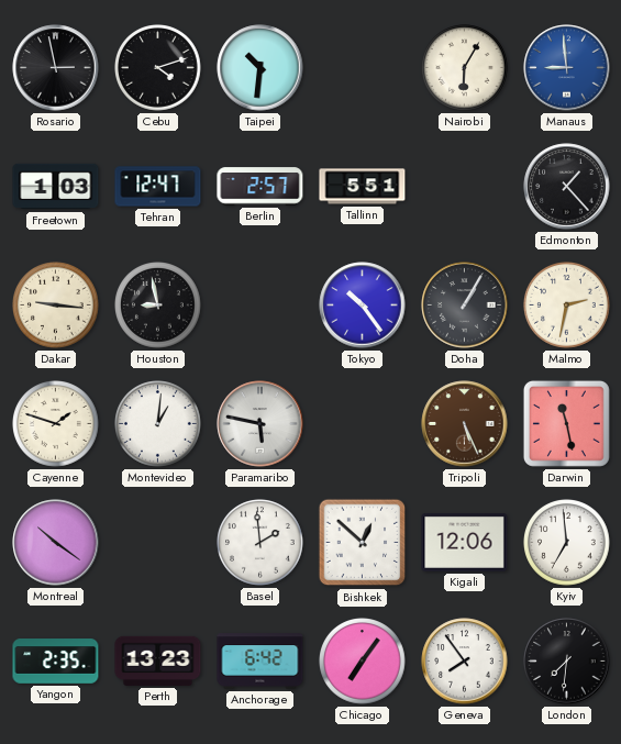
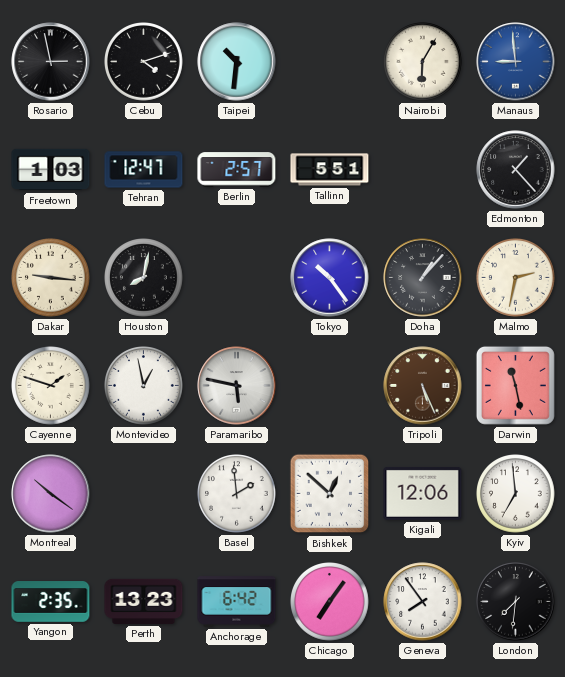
Houston: 8:58 -> 8:02 (144, 278)
Doha: 1:05 -> 1:07 (423, 278)
Montevideo: 1:01 -> 12:58 (144, 386)
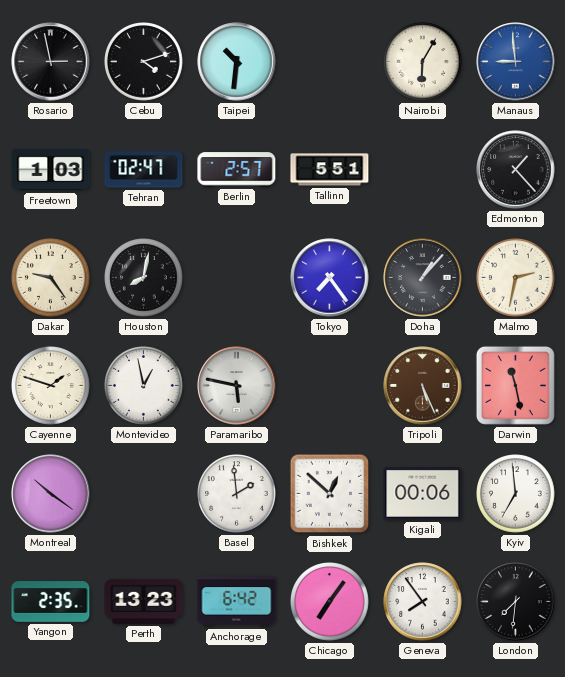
Tehran: 12:47 -> 02:47 (144, 170)
Dakar: 9:16 -> 9:24 (51, 278)
Tokyo: 10:24 -> 7:24 (330, 278)
Kigali: 12:06 -> 00:06 (423, 493)
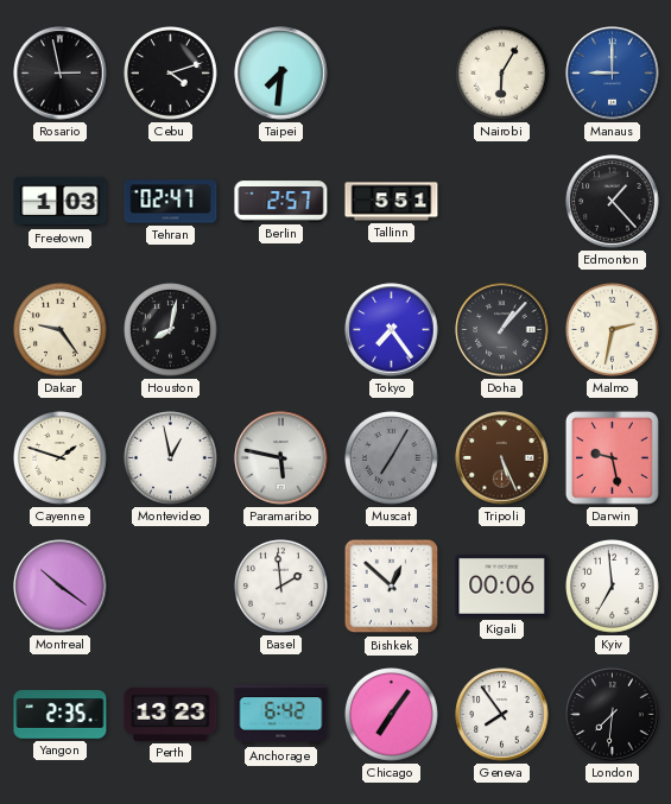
Taipei: 10:31 -> 7:31 (281, 74)
Manaus: 8:59 -> 9:00 (613, 74)
Muscat: none -> 7:05 (392, 458)
Darwin: 11:28 -> 9:28 (612, 457)
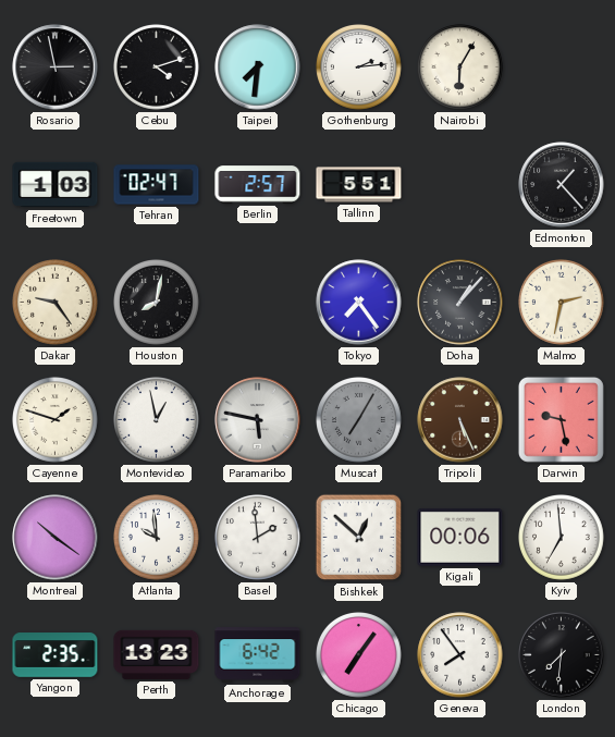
Gothenburg: none -> 2:14 (359, 67)
Manaus: 9:00 -> none (613, 74)
Atlanta: none -> 9:59 (157, 538)
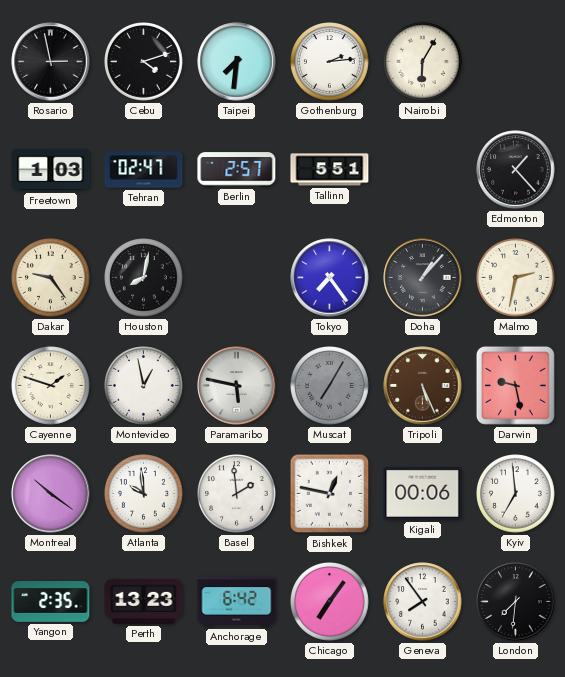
Bishkek: 12:52 -> 12:47 (330, 494)
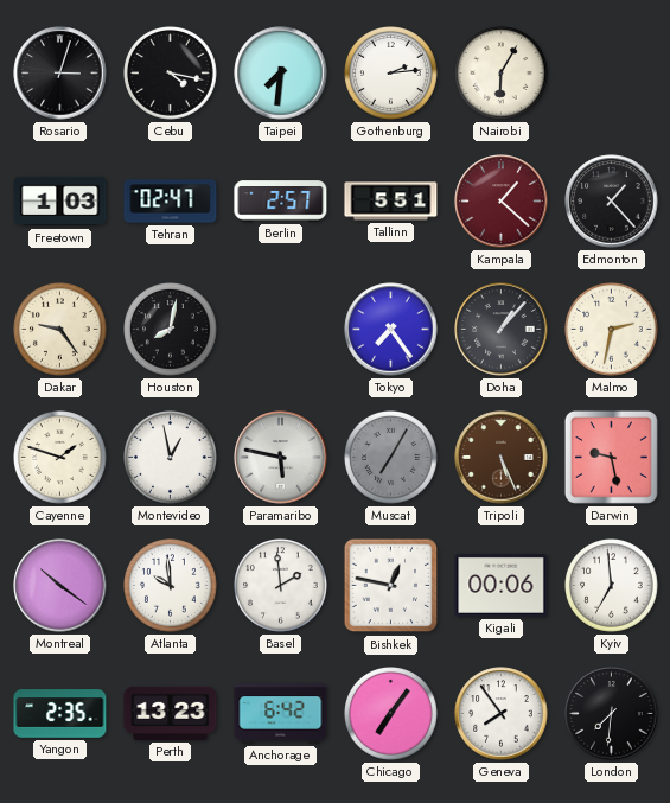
Rosario: 2:58 -> 3:03 (60, 74)
Cebu: 4:12 -> 4:17 (171, 74)
Kampala: none -> 1:22 (502, 202)
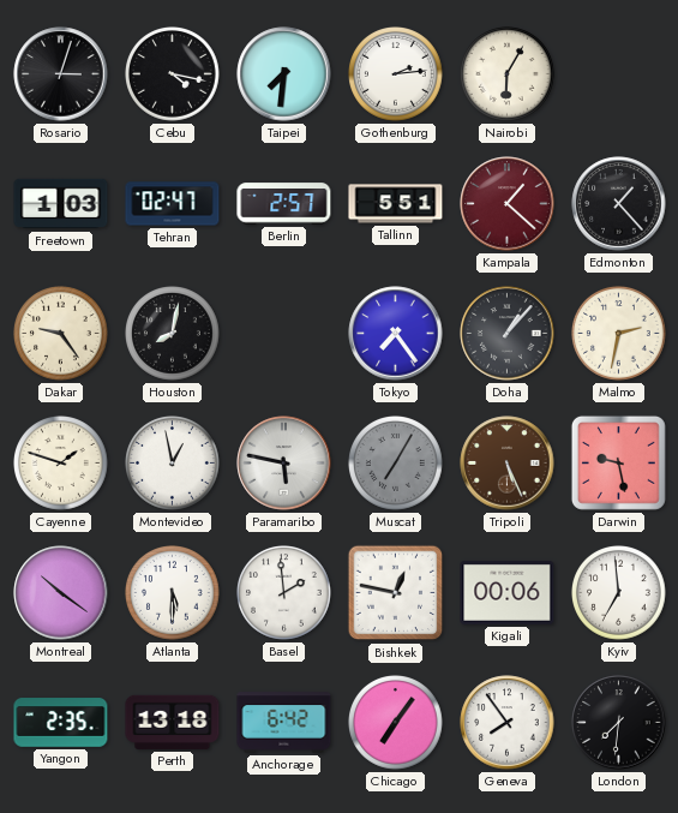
Atlanta: 9:59 -> 5:30 (173, 593)
Perth: 13:23 -> 13:18 (173, 722)
